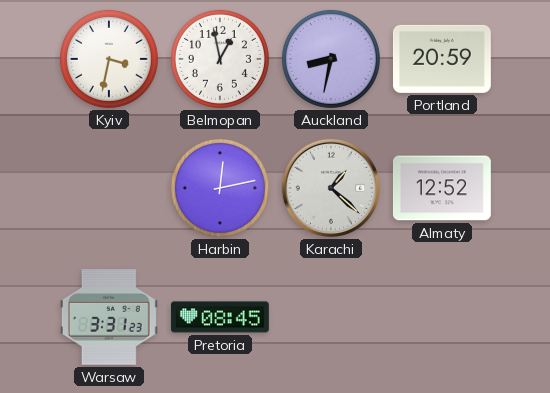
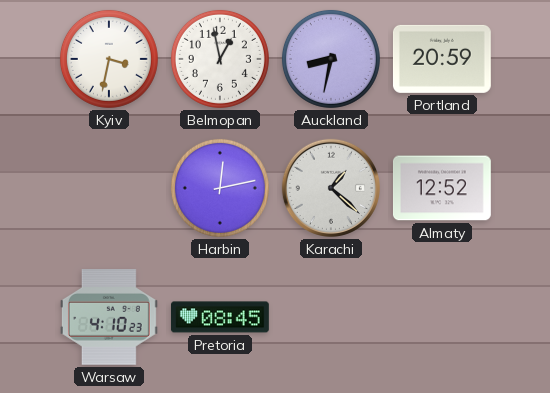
Warsaw: 3:31 -> 4:10 (109, 317)
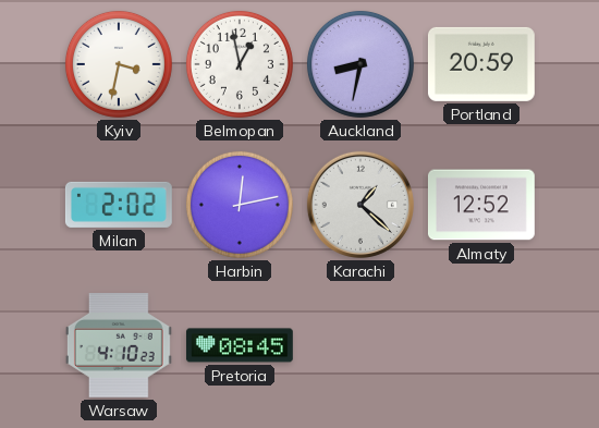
Milan: none -> 2:02 (119, 205)
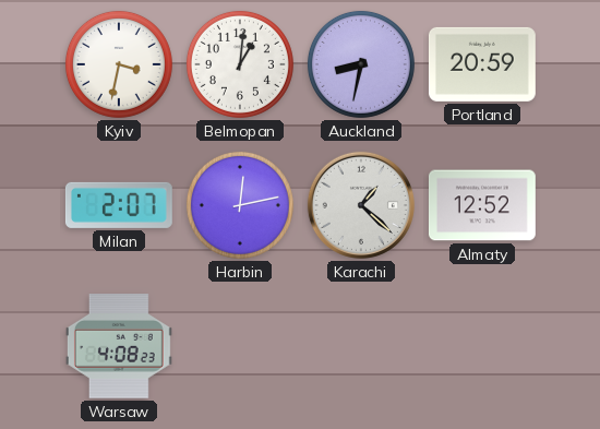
Belmopan: 12:58 -> 1:01 (240, 64)
Milan: 2:02 -> 2:07 (119, 205)
Warsaw: 4:10 -> 4:08 (119, 346)
Pretoria: 08:45 -> none (240, 345)
